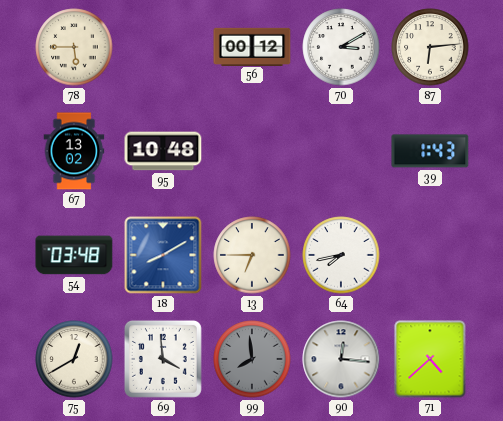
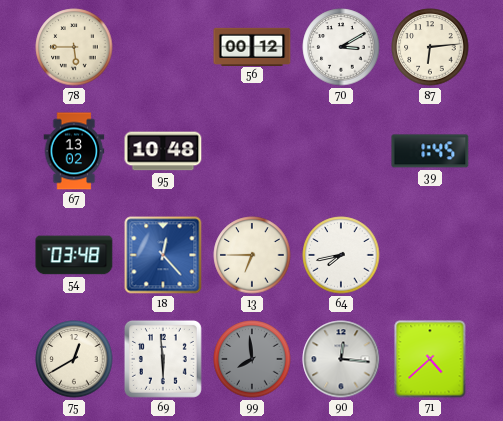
39: 1:43 -> 1:45 (430, 151)
18: 8:10 -> 12:23 (163, 255)
69: 3:59 -> 5:59 (163, 359)
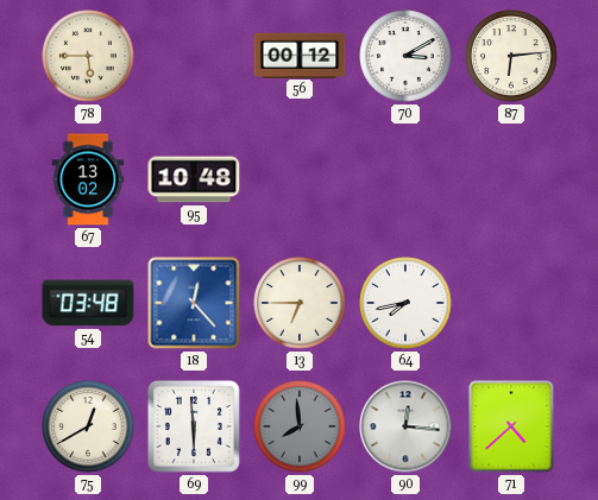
39: 1:45 -> none (430, 151)
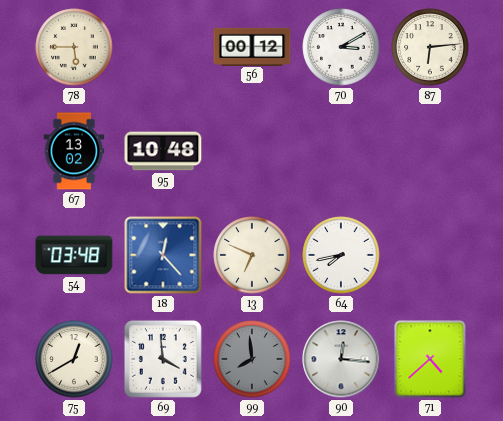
13: 6:45 -> 6:49 (252, 255)
69: 5:59 -> 3:59 (163, 359)
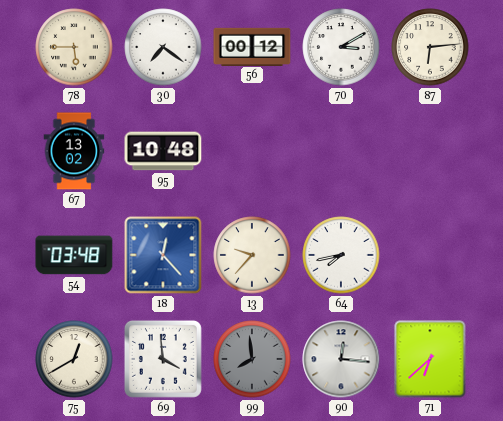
30: none -> 7:21 (163, 47)
13: 6:49 -> 9:37 (252, 255)
71: 4:38 -> 6:38 (430, 359)
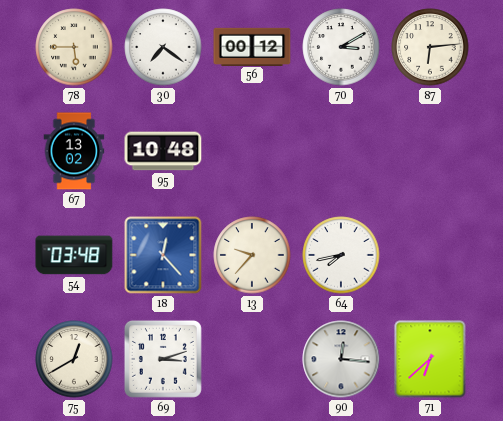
69: 3:59 -> 3:12 (163, 359)
99: 7:59 -> none (252, 359)
